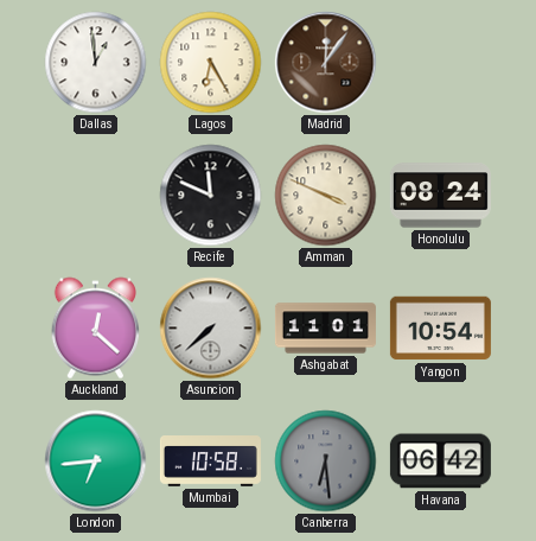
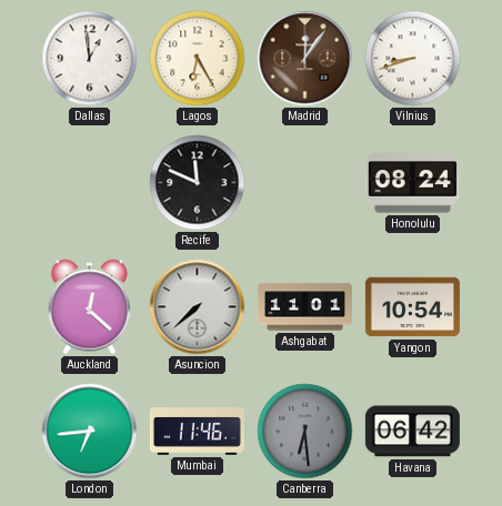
Vilnius: none -> 8:42 (413, 59)
Amman: 3:49 -> none (326, 196)
Mumbai: 10:58 -> 11:46 (197, 432)
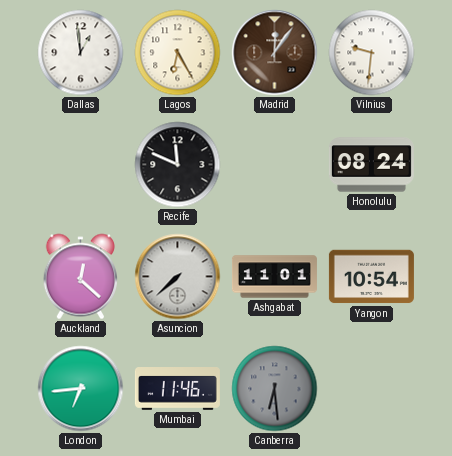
Vilnius: 8:42 -> 9:31 (372, 53)
Havana: 06:42 -> none (412, 432)
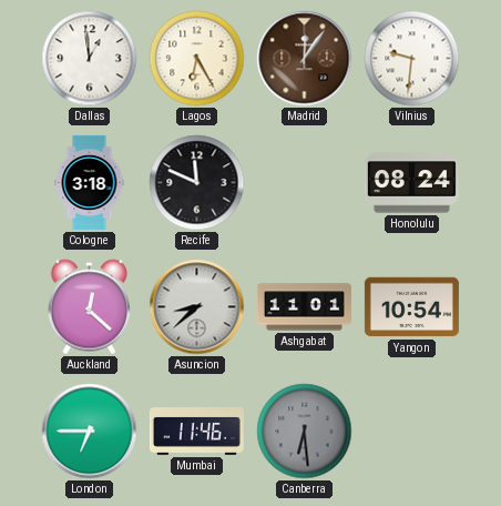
Cologne: none -> 3:18 (90, 182)
Asuncion: 7:38 -> 8:38 (197, 307)
London: 6:44 -> 6:45 (90, 432)
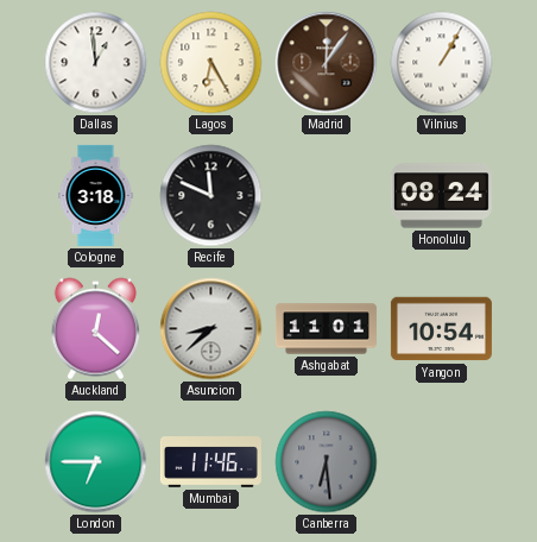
Vilnius: 9:31 -> 1:05 (442, 63)
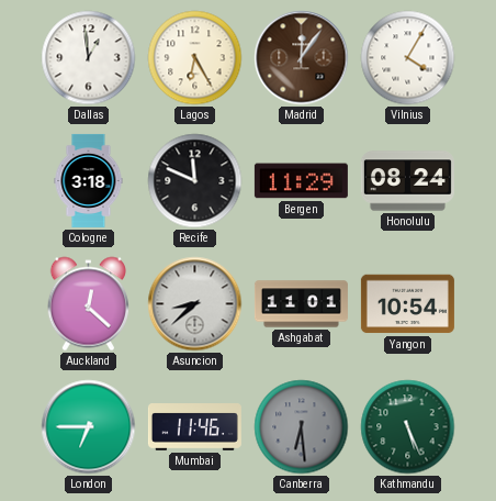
Vilnius: 1:05 -> 4:05 (408, 58)
Bergen: none -> 11:29 (301, 181)
Kathmandu: none -> 5:26 (408, 427)
